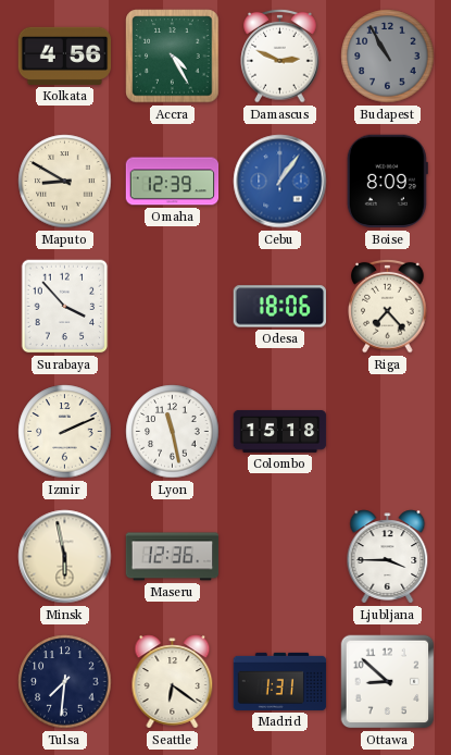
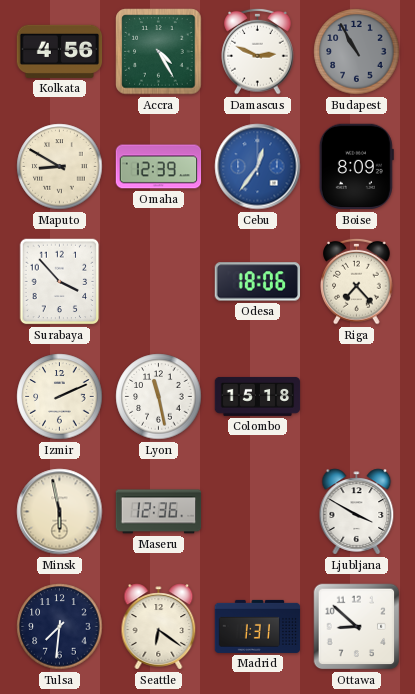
Cebu: 1:06 -> 12:36 (258, 167)
Ljubljana: 3:45 -> 3:50 (357, 512)
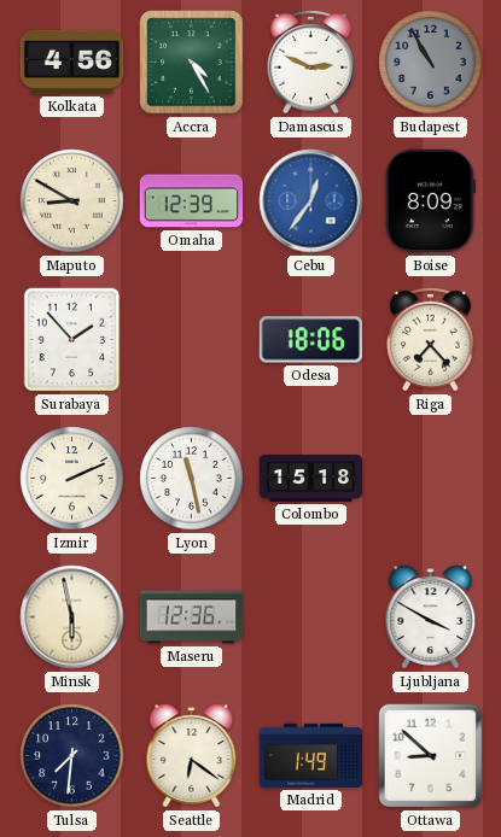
Surabaya: 3:53 -> 1:53 (72, 340)
Madrid: 1:31 -> 1:49 (311, 755)
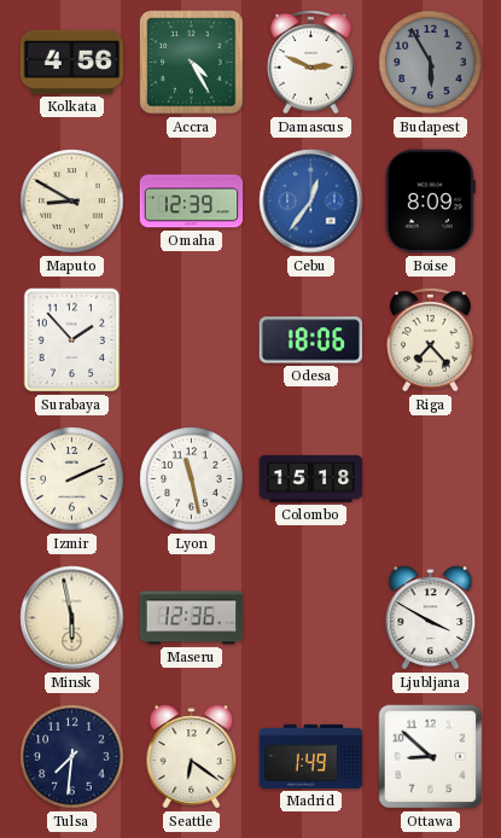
Budapest: 10:55 -> 5:55 (431, 63)
